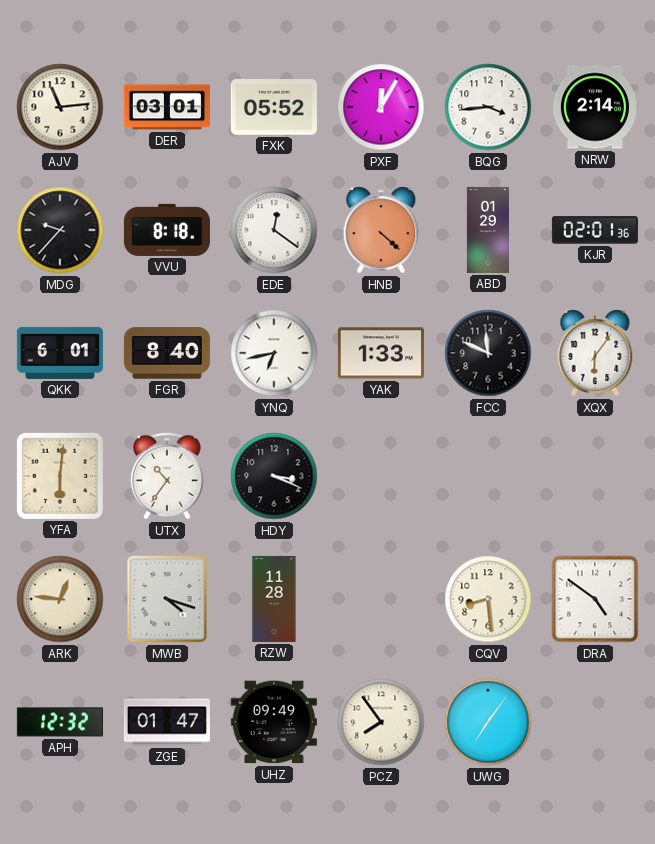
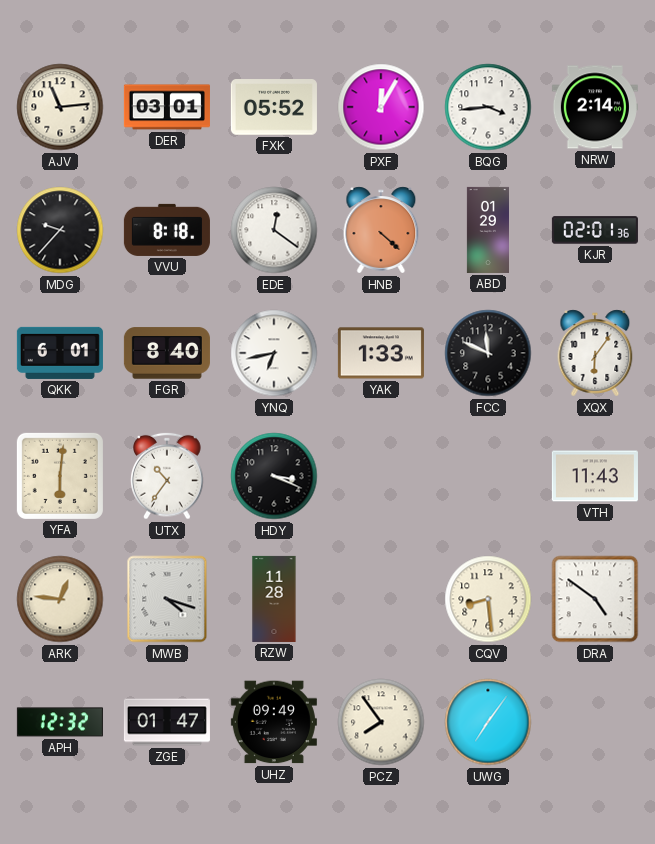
VTH: none -> 11:43 (595, 476)
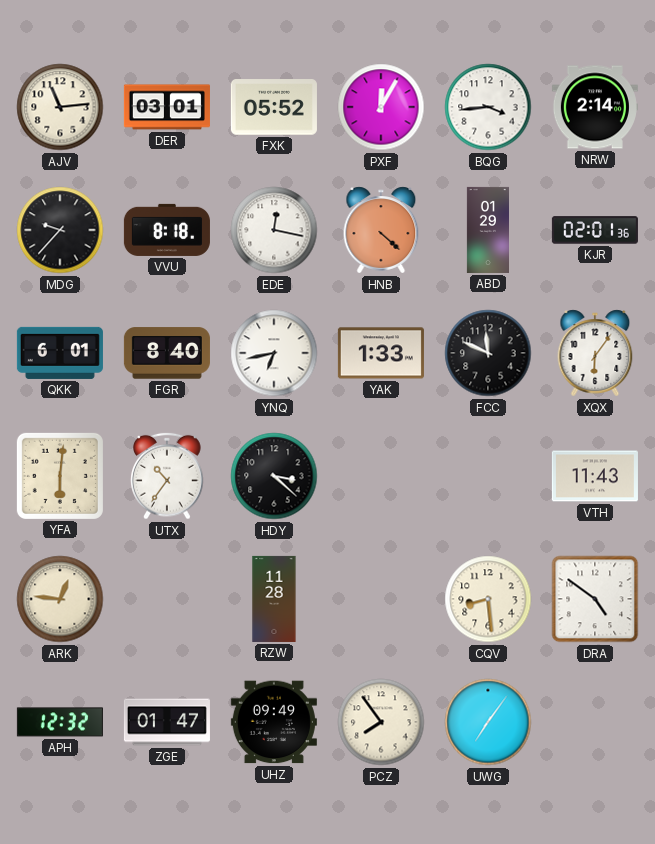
EDE: 12:21 -> 12:17 (274, 230)
HDY: 3:19 -> 3:22 (274, 476)
MWB: 4:18 -> none (167, 599)
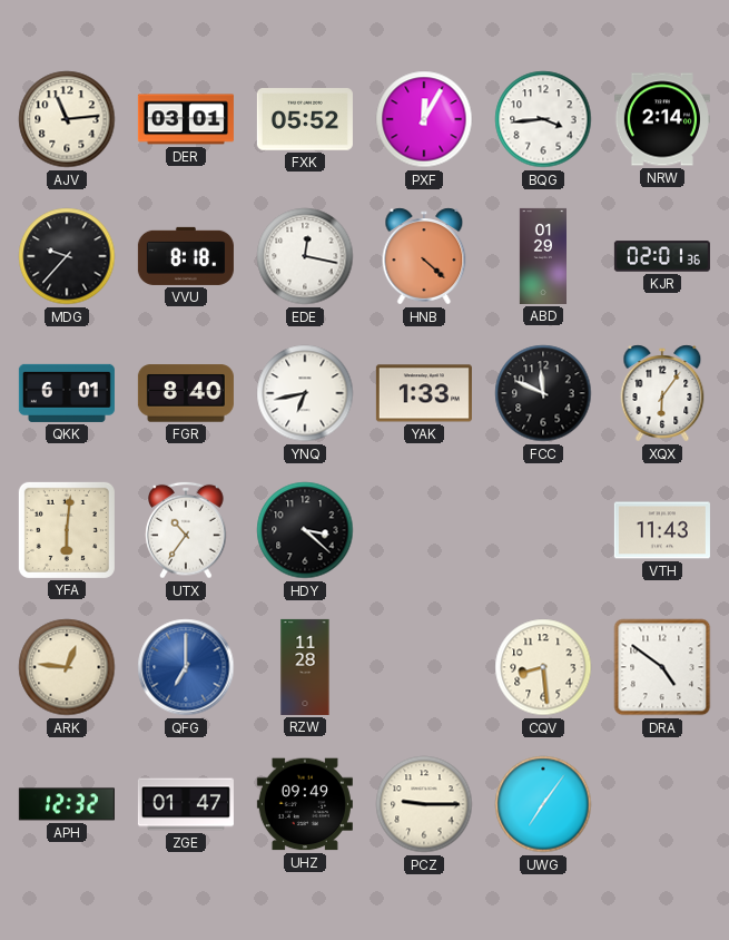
QFG: none -> 7:00 (186, 667)
PCZ: 7:54 -> 9:15 (424, 804)
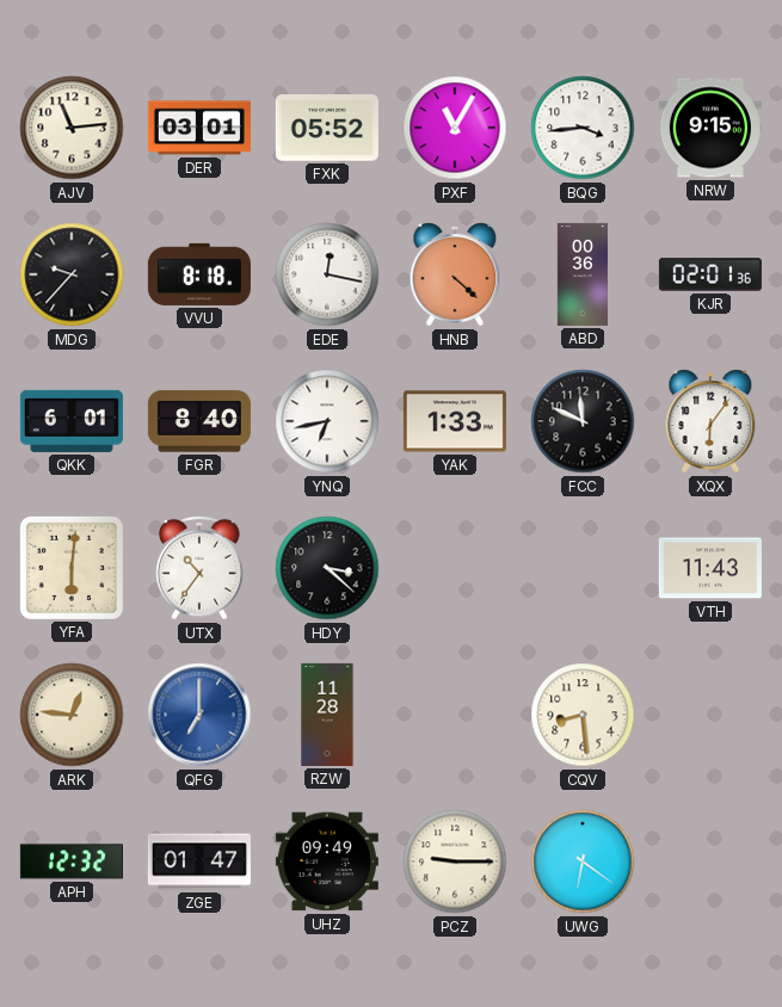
PXF: 12:05 -> 11:05 (455, 128)
NRW: 2:14 -> 9:15 (710, 128)
ABD: 01:29 -> 00:36 (581, 274)
DRA: 4:51 -> none (662, 667)
UWG: 7:06 -> 6:21 (583, 861)
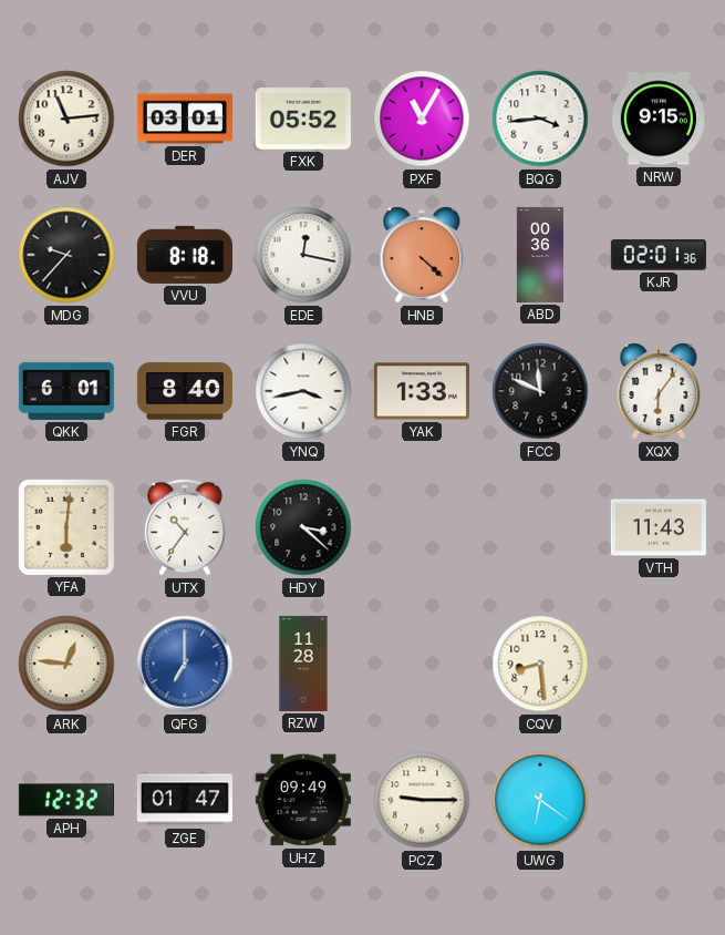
YNQ: 6:43 -> 3:43 (303, 391)
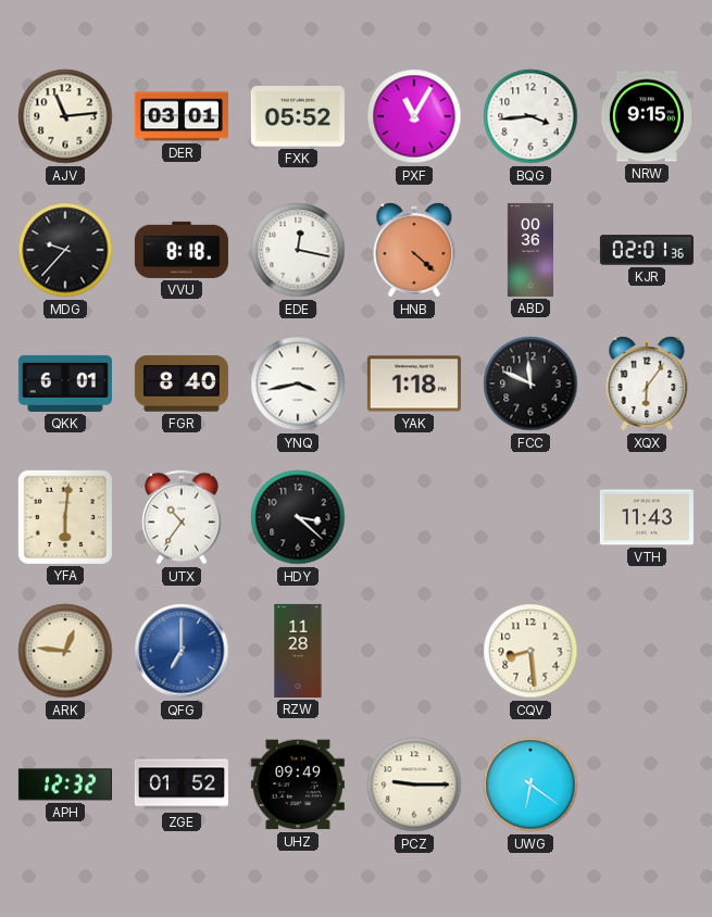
YAK: 1:33 -> 1:18 (414, 384)
ZGE: 01:47 -> 01:52 (182, 784)
